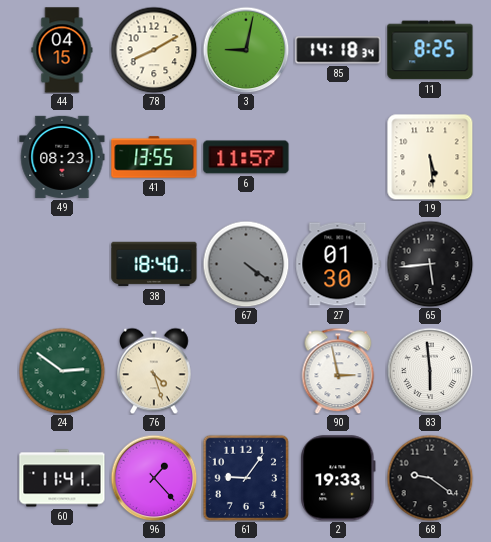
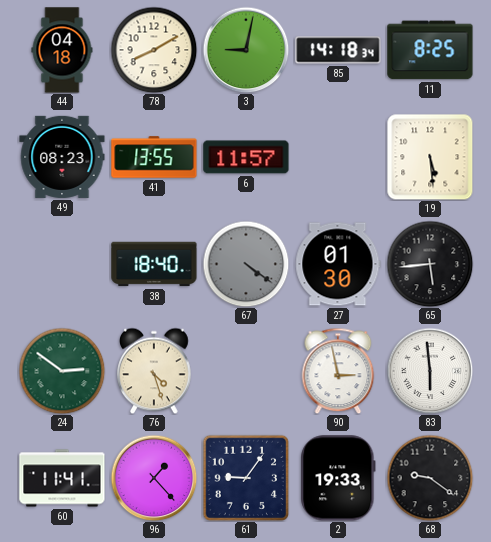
44: 04:15 -> 04:18 (62, 50)
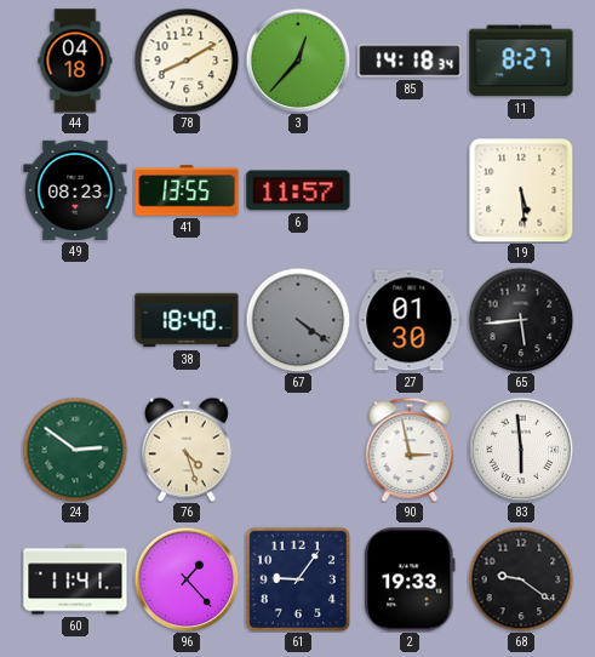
3: 9:02 -> 12:37 (298, 61)
11: 8:25 -> 8:27 (521, 61)
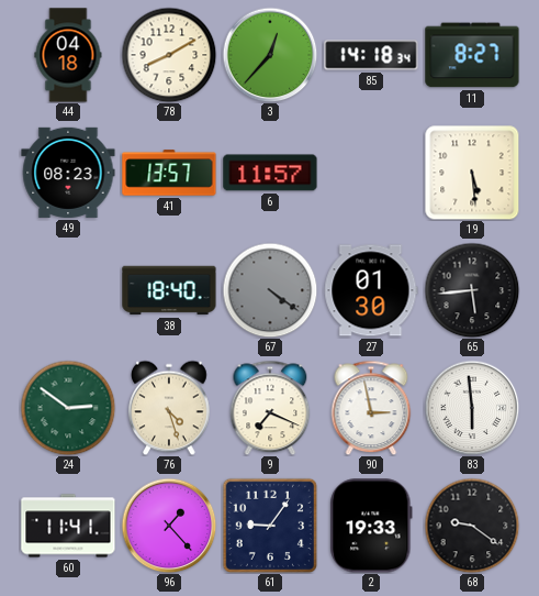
41: 13:55 -> 13:57 (169, 173)
9: none -> 7:19 (270, 408)
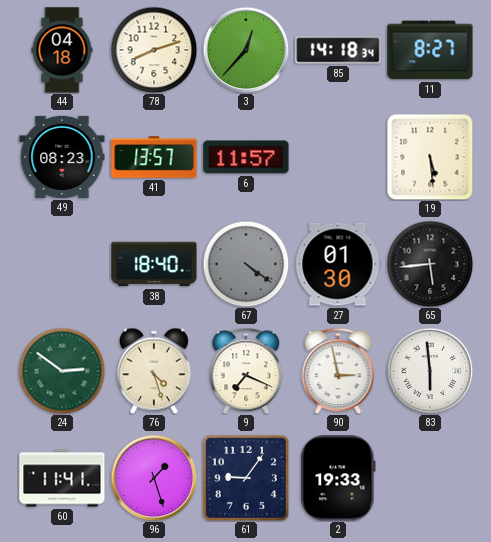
78: 8:10 -> 8:12 (154, 50)
96: 1:23 -> 1:27 (154, 478)
68: 9:21 -> none (472, 526)
